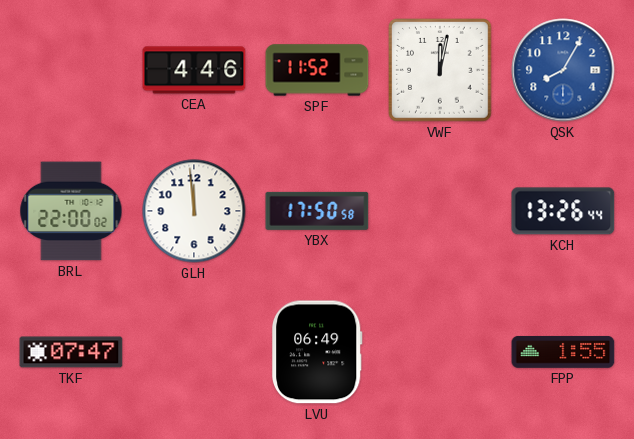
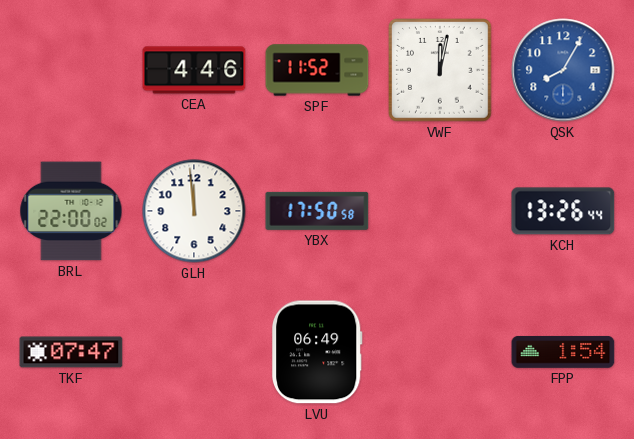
FPP: 1:55 -> 1:54 (563, 352)
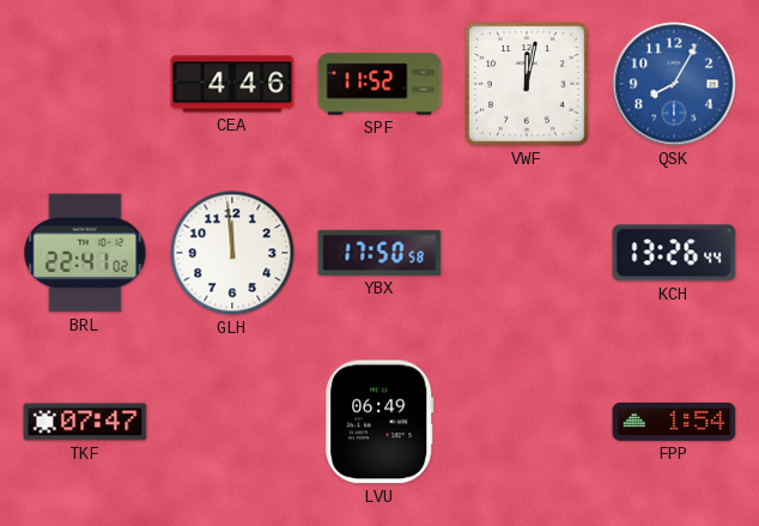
BRL: 22:00 -> 22:41 (85, 253)
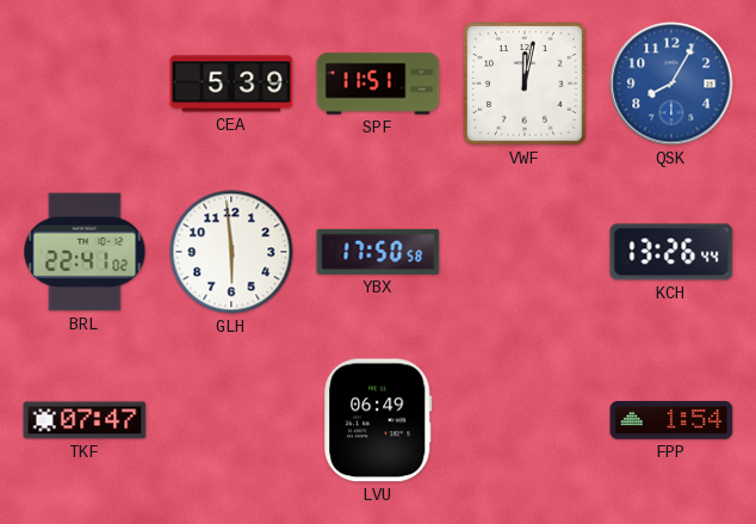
CEA: 4:46 -> 5:39 (231, 84)
SPF: 11:52 -> 11:51 (378, 84)
GLH: 11:59 -> 5:59 (231, 252)
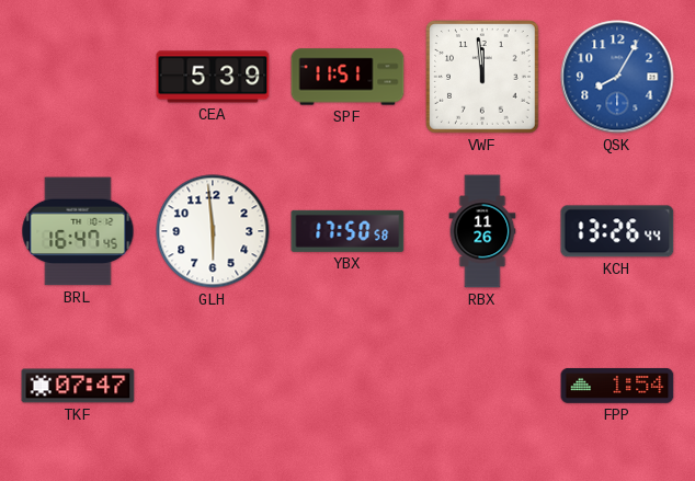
VWF: 12:02 -> 11:59 (483, 78)
BRL: 22:41 -> 16:47 (78, 231)
RBX: none -> 11:26 (482, 231)
LVU: 06:49 -> none (378, 420)
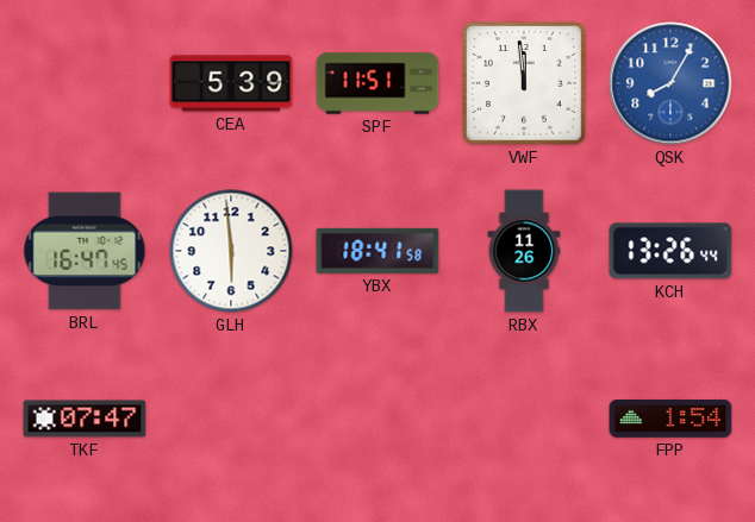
YBX: 17:50 -> 18:41 (377, 251)
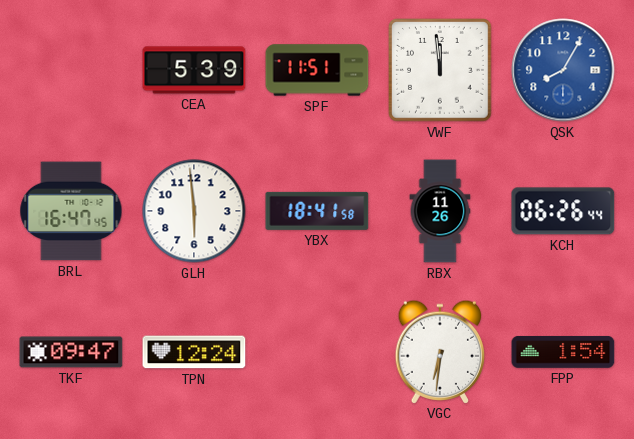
KCH: 13:26 -> 06:26 (563, 211)
TKF: 07:47 -> 09:47 (71, 352)
TPN: none -> 12:24 (194, 352)
VGC: none -> 6:31 (440, 351)
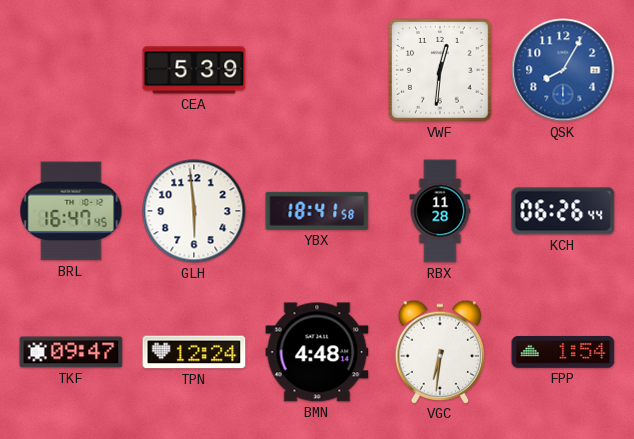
SPF: 11:51 -> none (317, 70)
VWF: 11:59 -> 12:31 (441, 71)
RBX: 11:26 -> 11:28 (440, 211)
BMN: none -> 4:48 (317, 352)
